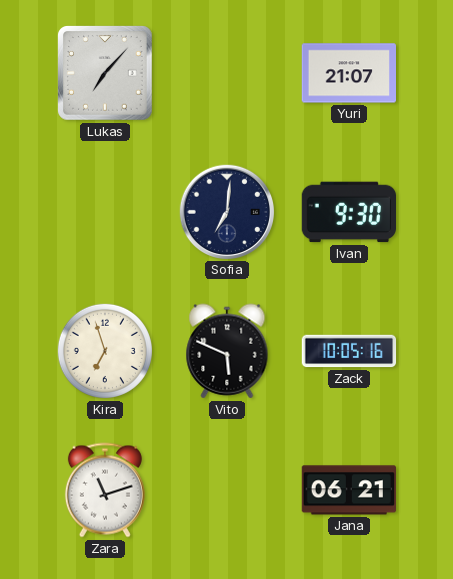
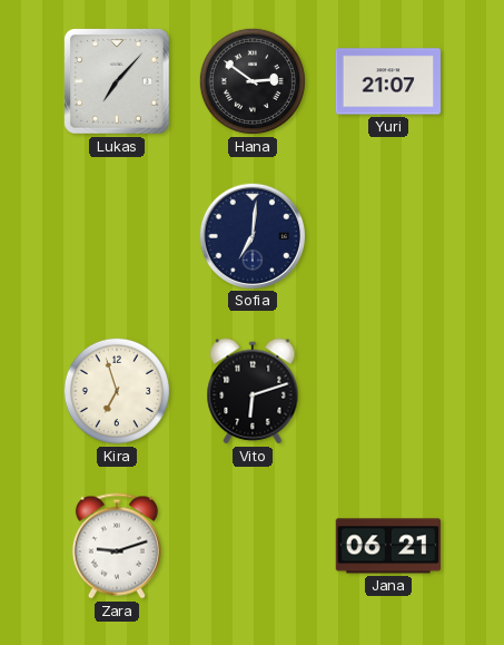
Hana: none -> 2:51 (253, 81)
Ivan: 9:30 -> none (348, 212)
Vito: 5:49 -> 6:12 (253, 391)
Zack: 10:05 -> none (349, 351)
Zara: 11:12 -> 9:12 (117, 546)
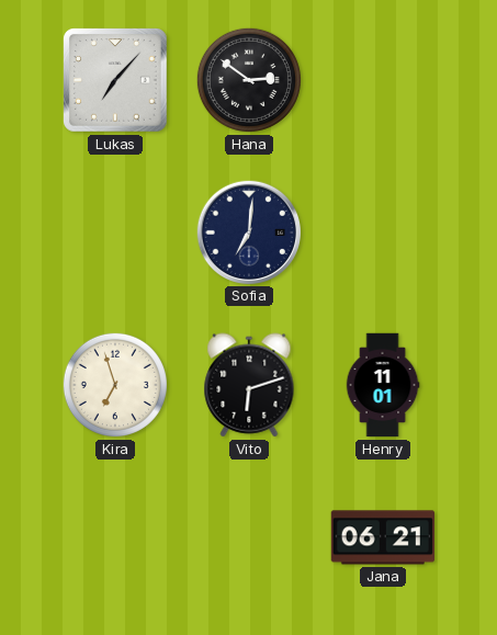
Yuri: 21:07 -> none (388, 81)
Henry: none -> 11:01 (383, 385)
Zara: 9:12 -> none (117, 546)
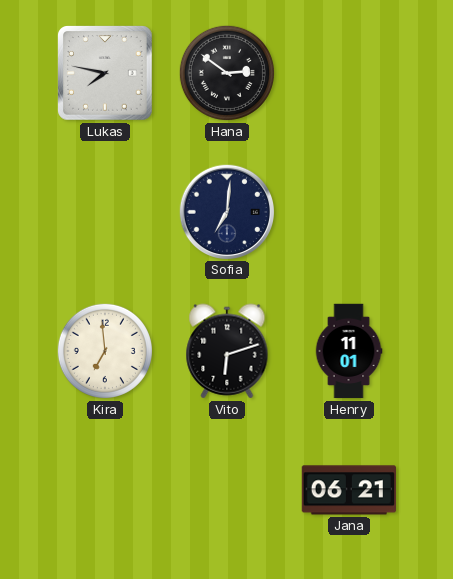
Lukas: 7:07 -> 7:47 (106, 74)
Kira: 6:57 -> 6:59 (105, 351)
